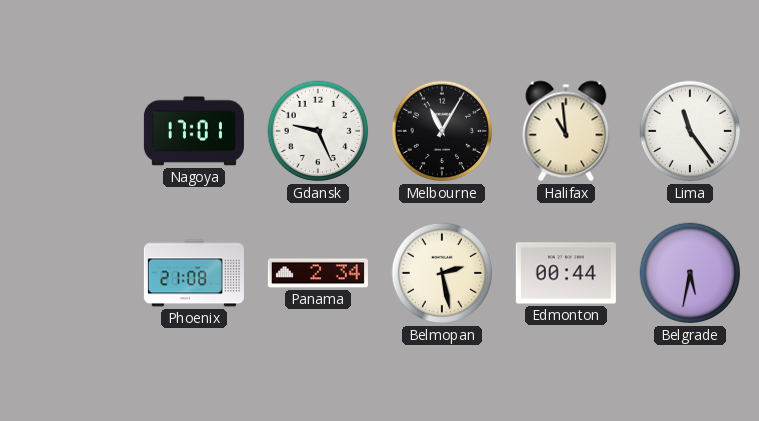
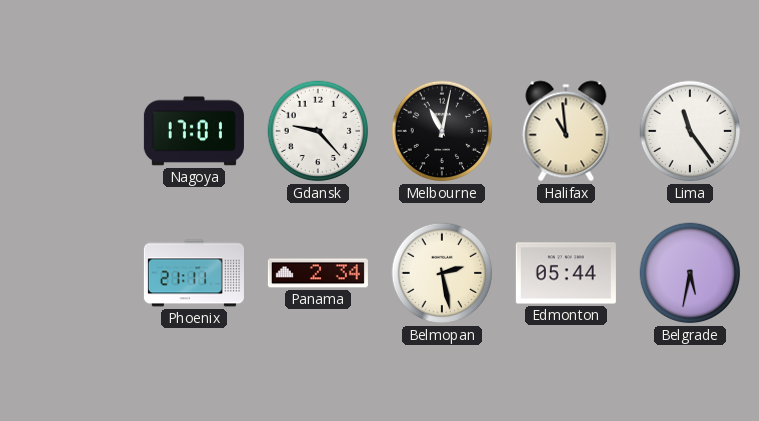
Gdansk: 9:26 -> 9:23 (318, 131)
Melbourne: 11:05 -> 11:02 (442, 131)
Phoenix: 21:08 -> 21:11 (194, 273)
Edmonton: 00:44 -> 05:44 (566, 273)
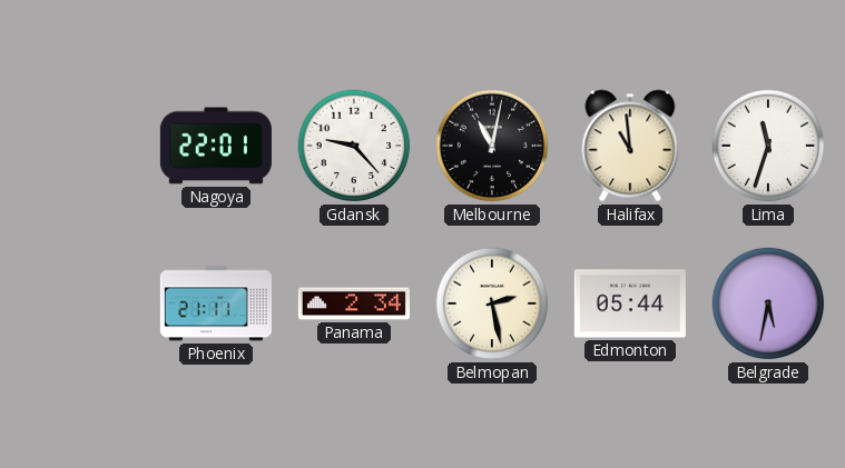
Nagoya: 17:01 -> 22:01 (216, 146)
Lima: 11:24 -> 11:33 (768, 146)
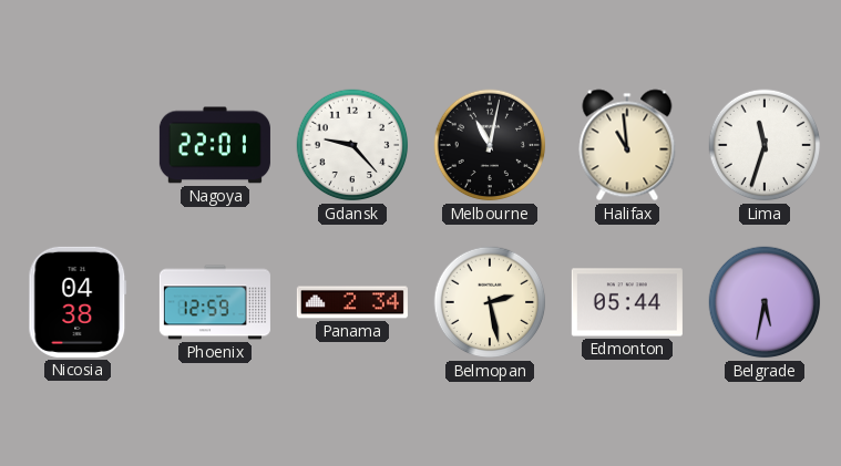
Nicosia: none -> 04:38 (78, 302)
Phoenix: 21:11 -> 12:59 (215, 302)
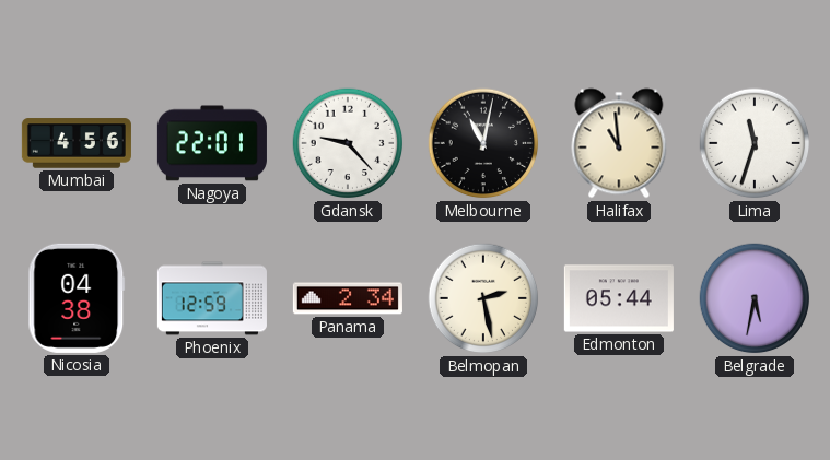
Mumbai: none -> 4:56 (77, 143)
